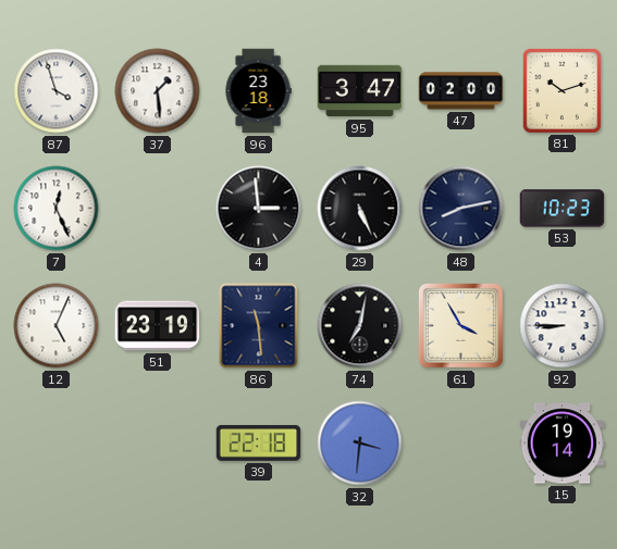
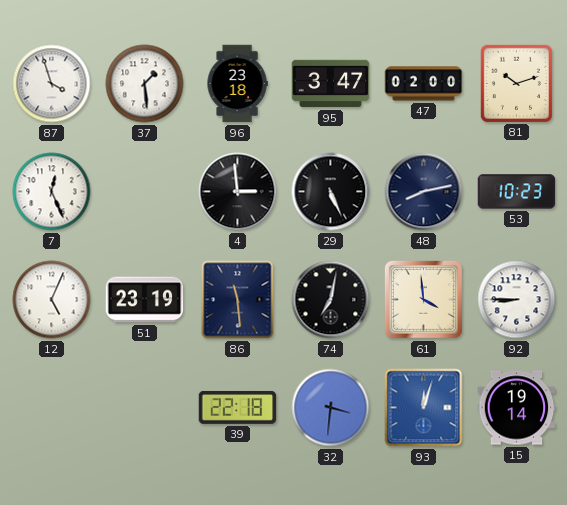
61: 3:55 -> 3:59 (424, 300)
93: none -> 12:03 (424, 408)
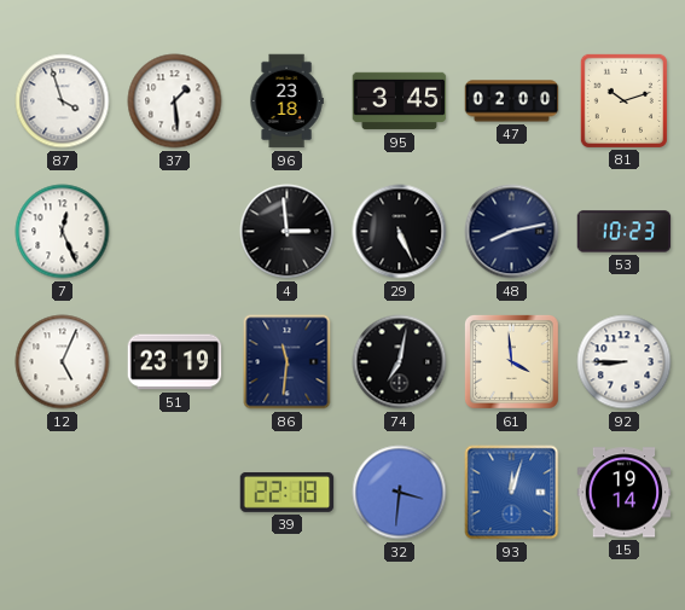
95: 3:47 -> 3:45 (400, 101)
86: 11:29 -> 11:31 (288, 362)
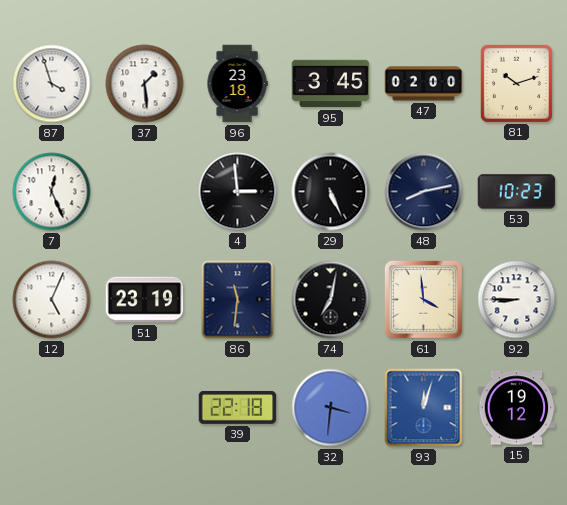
15: 19:14 -> 19:12 (517, 408)
